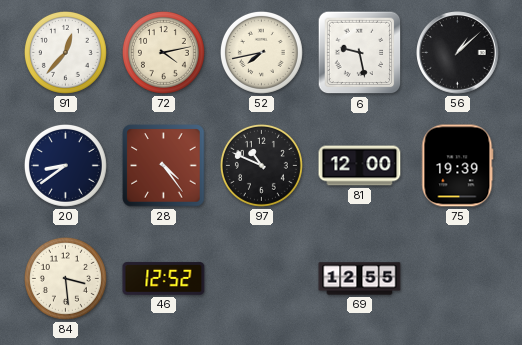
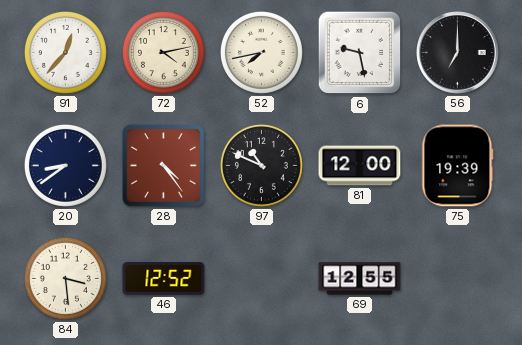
56: 1:08 -> 7:00 (458, 53)
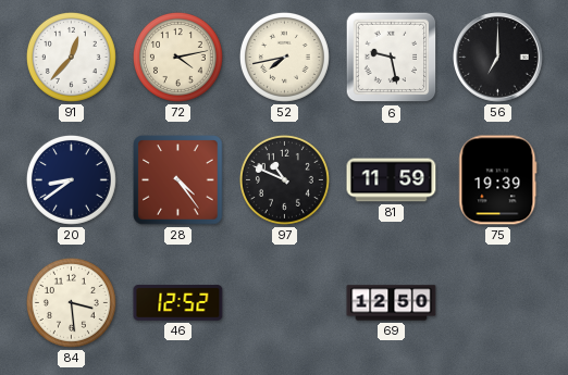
81: 12:00 -> 11:59 (392, 180)
69: 12:55 -> 12:50 (392, 303)
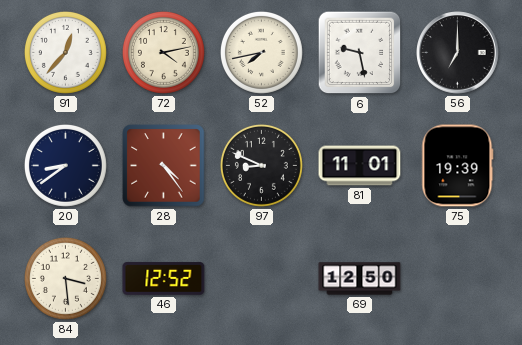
97: 10:49 -> 8:49 (261, 165)
81: 11:59 -> 11:01 (360, 166)
